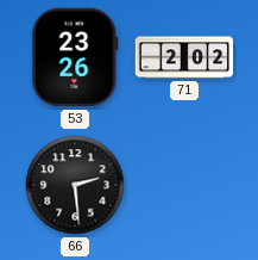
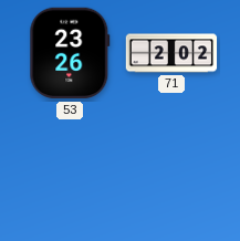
66: 2:29 -> none (75, 185)
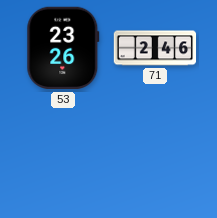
71: 2:02 -> 2:46 (155, 48)
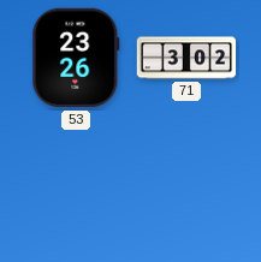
71: 2:46 -> 3:02 (186, 58)
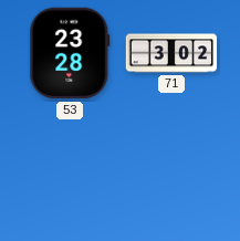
53: 23:26 -> 23:28 (70, 53)
